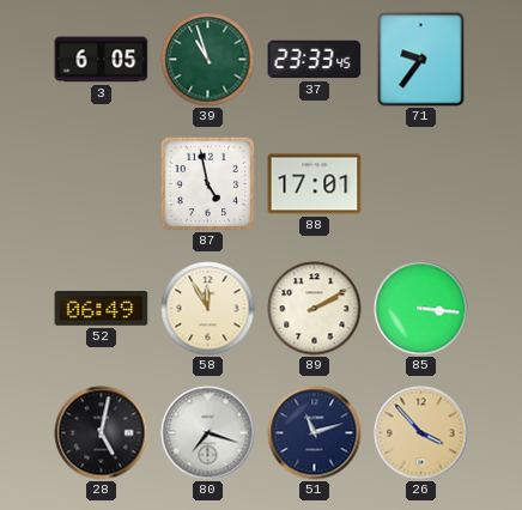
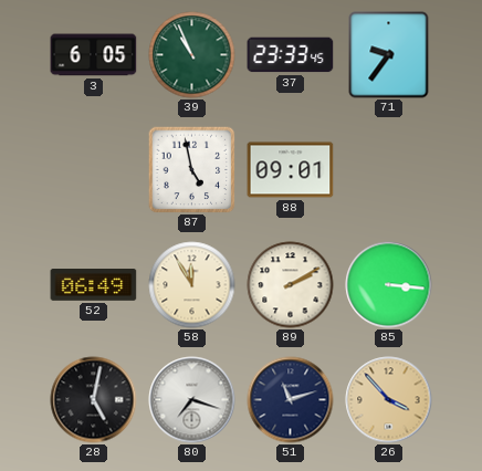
39: 10:57 -> 10:56 (192, 55)
88: 17:01 -> 09:01 (291, 170)
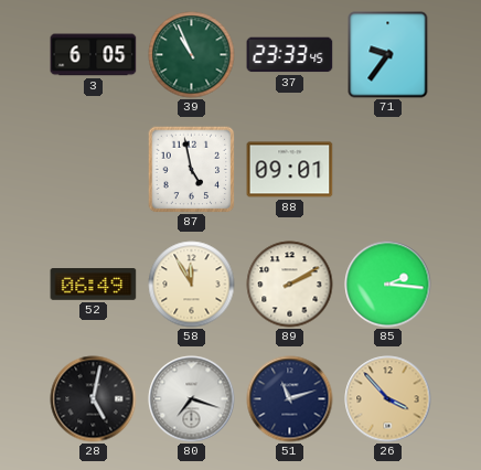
85: 3:16 -> 2:16 (388, 285)
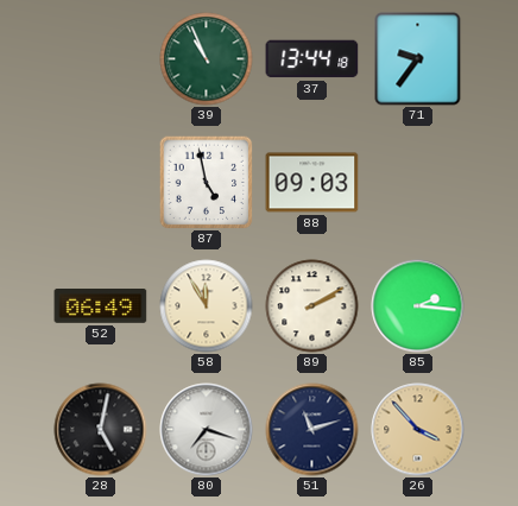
3: 6:05 -> none (94, 55)
37: 23:33 -> 13:44 (312, 59)
88: 09:01 -> 09:03 (312, 183)
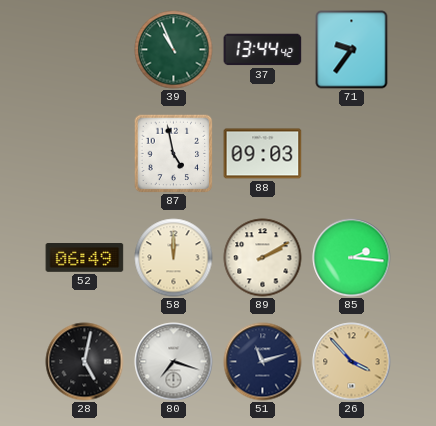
37: 13:44:18 -> 13:44:42 (263, 50)
58: 11:55 -> 12:00 (174, 258)
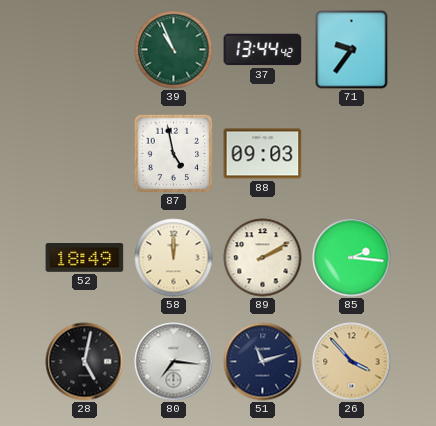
52: 06:49 -> 18:49 (85, 258)
80: 7:18 -> 7:16 (174, 362)
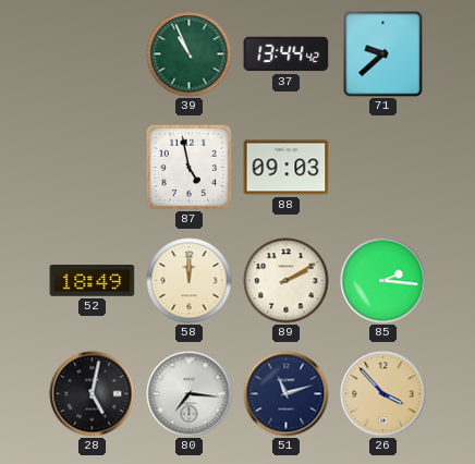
71: 9:36 -> 9:38 (383, 54)
